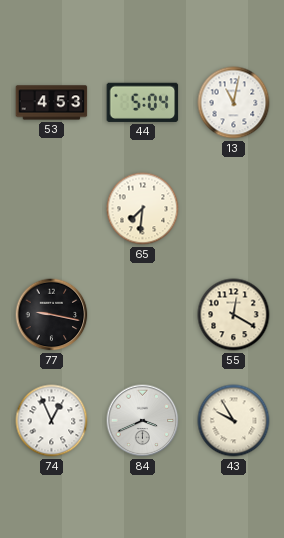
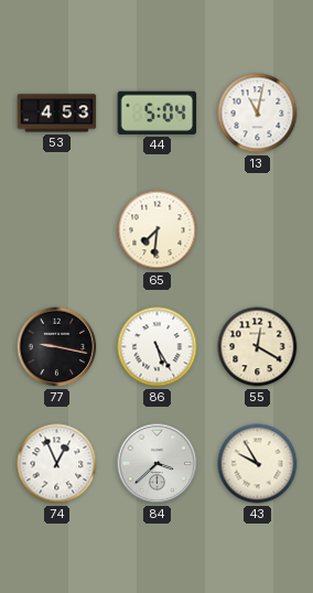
86: none -> 5:25 (158, 347)
84: 3:41 -> 3:38 (158, 464)
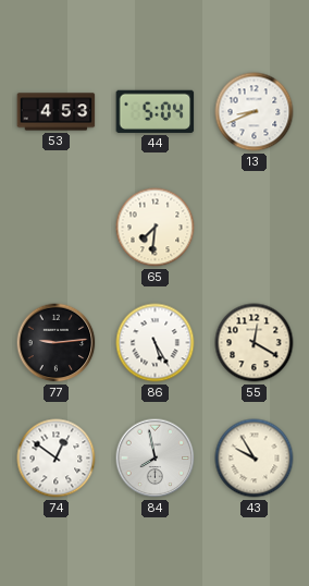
13: 11:02 -> 8:41 (255, 112)
77: 9:17 -> 9:14 (57, 343)
74: 12:56 -> 12:51 (57, 459)
84: 3:38 -> 7:58 (156, 459)
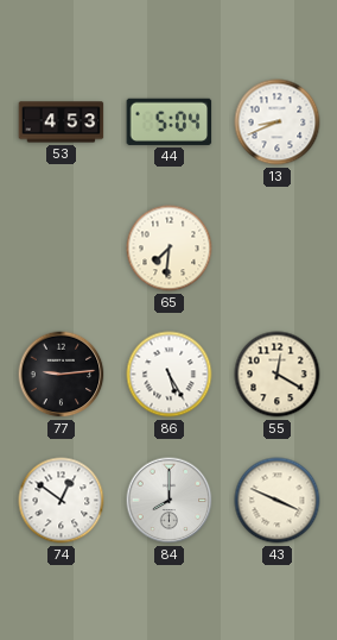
84: 7:58 -> 8:00 (170, 501)
43: 9:55 -> 3:49 (278, 501)
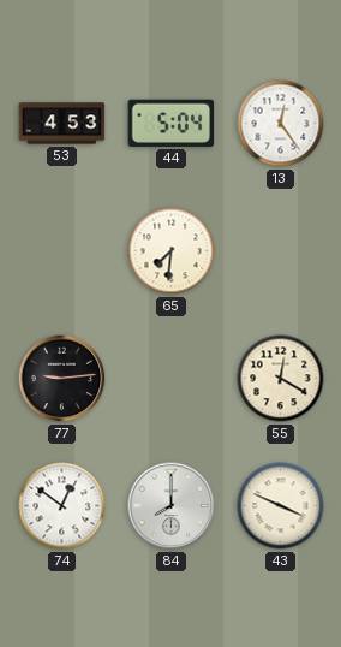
13: 8:41 -> 12:24 (281, 124)
86: 5:25 -> none (170, 375)
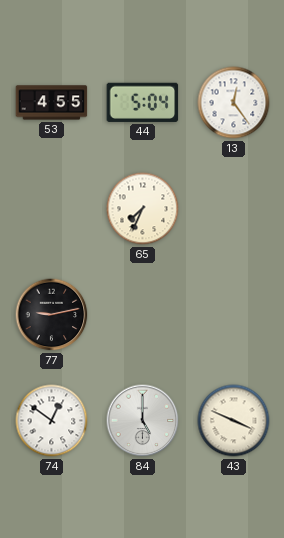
53: 4:53 -> 4:55 (52, 103)
65: 7:31 -> 7:34 (143, 209)
77: 9:14 -> 9:13 (52, 315)
55: 12:20 -> none (281, 379)
84: 8:00 -> 5:00 (143, 421)
